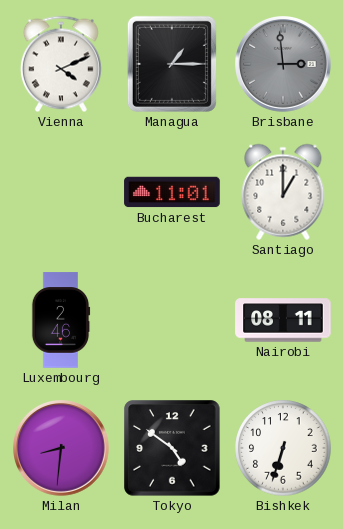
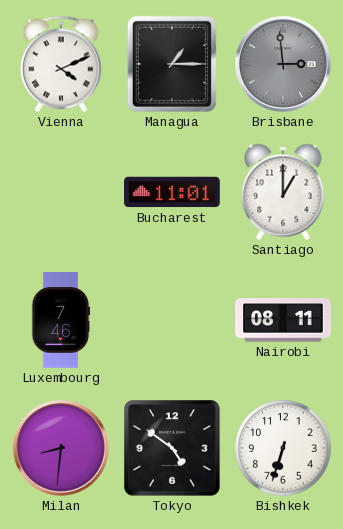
Luxembourg: 2:46 -> 7:46 (61, 320)
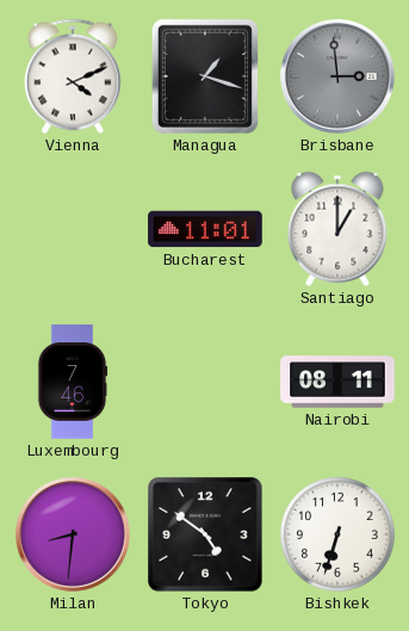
Managua: 1:15 -> 1:18 (205, 76)
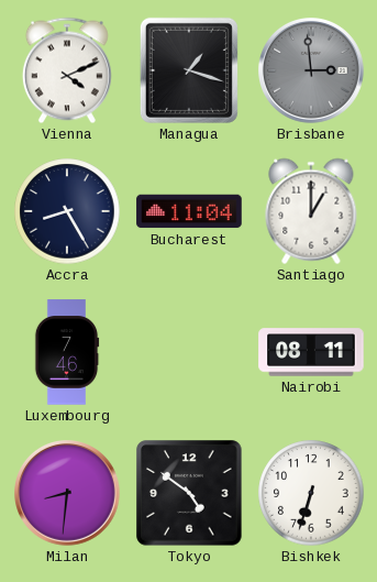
Accra: none -> 8:25 (67, 211)
Bucharest: 11:01 -> 11:04 (189, 211)
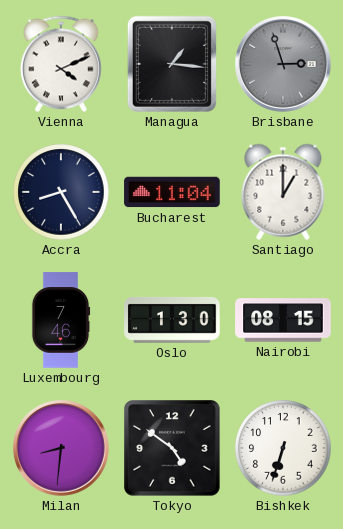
Managua: 1:18 -> 1:16 (172, 64)
Brisbane: 2:59 -> 2:57 (284, 65)
Oslo: none -> 1:30 (172, 320)
Nairobi: 08:11 -> 08:15 (283, 320)
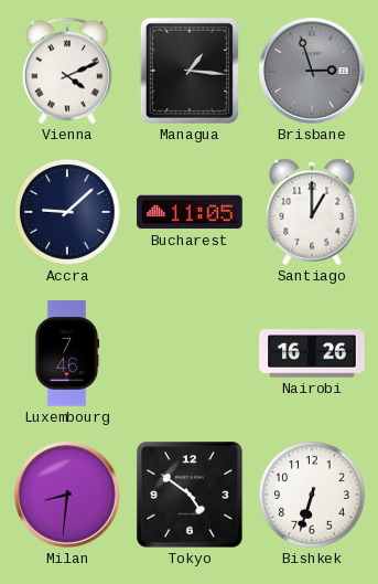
Accra: 8:25 -> 9:08 (67, 212)
Bucharest: 11:04 -> 11:05 (190, 212)
Oslo: 1:30 -> none (172, 320)
Nairobi: 08:15 -> 16:26 (312, 353)
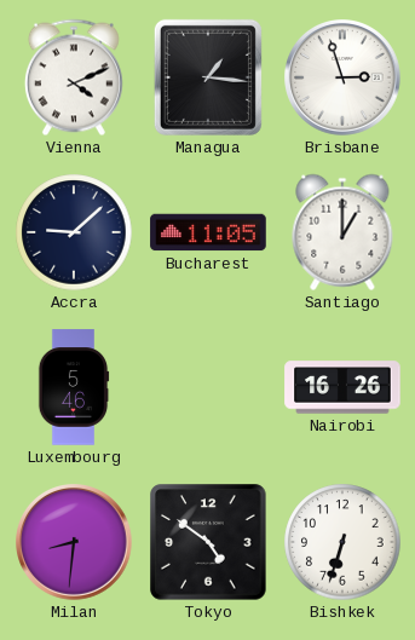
Brisbane dial: grey -> white (344, 79)
Luxembourg: 7:46 -> 5:46 (74, 387)
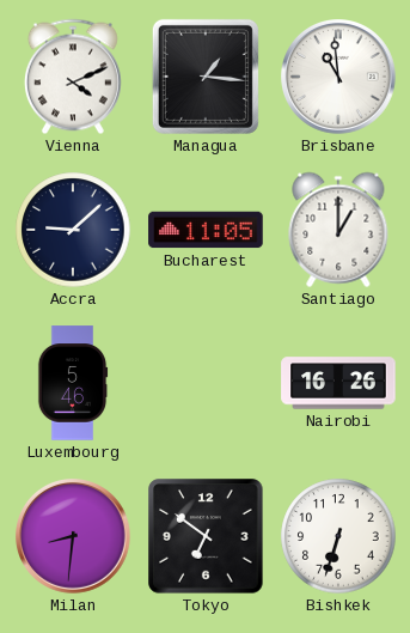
Brisbane: 2:57 -> 10:59 (339, 78)
Tokyo: 4:51 -> 6:51 (206, 536)
